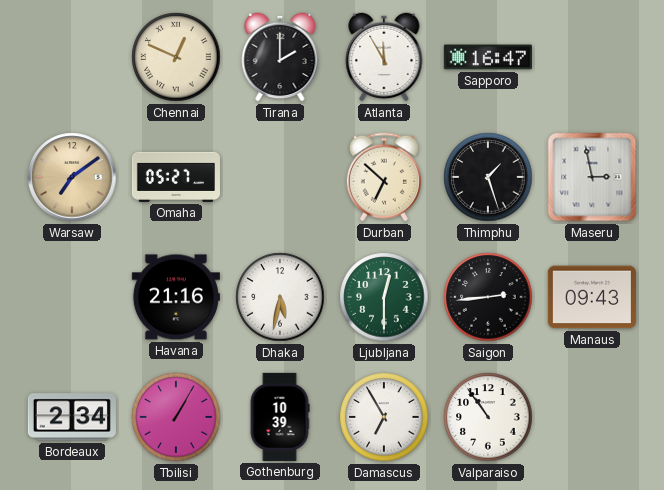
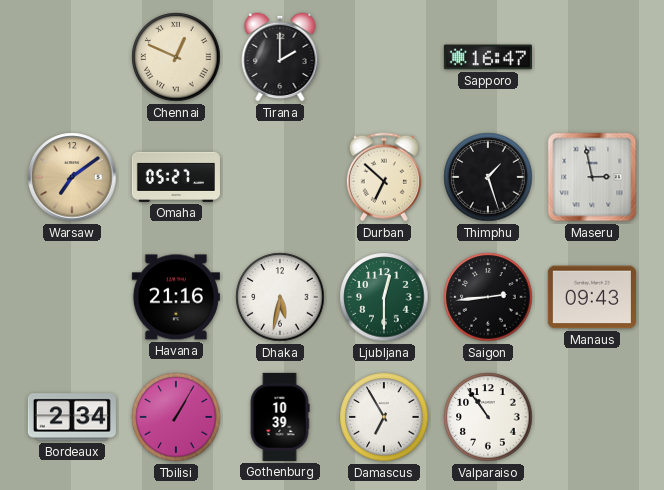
Atlanta: 11:55 -> none (384, 57)
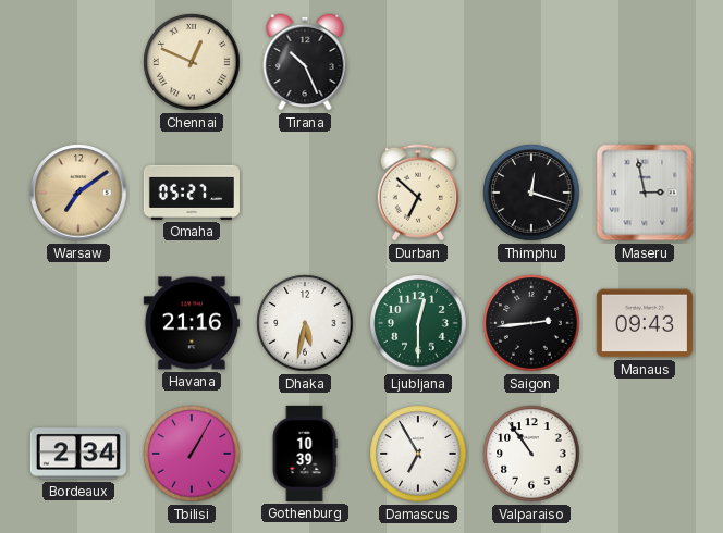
Tirana: 2:00 -> 10:26 (305, 62)
Sapporo: 16:47 -> none (488, 57)
Thimphu: 1:27 -> 12:18 (531, 193)
